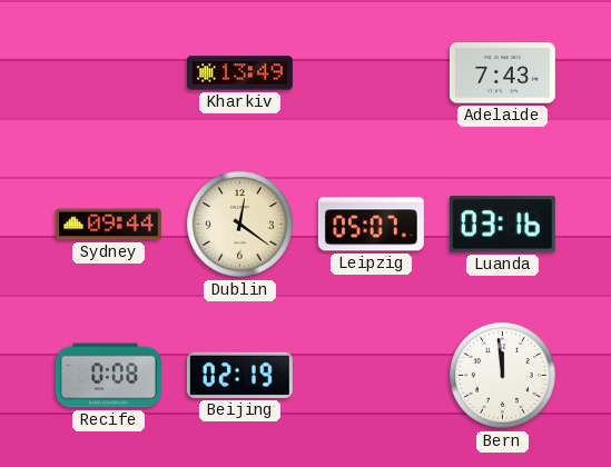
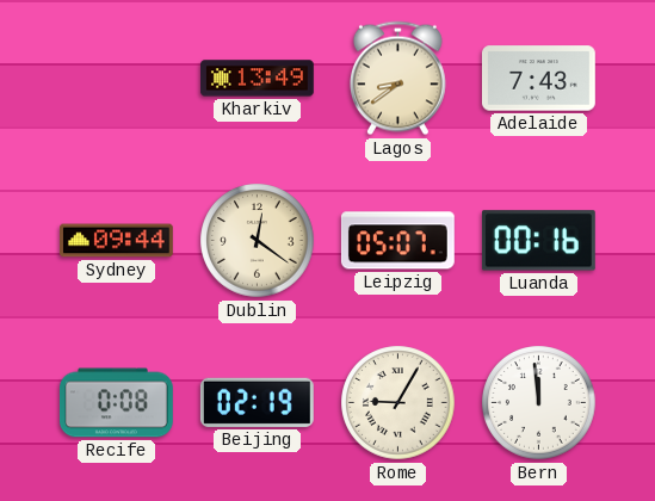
Lagos: none -> 8:39 (397, 79)
Luanda: 03:16 -> 00:16 (538, 241)
Rome: none -> 9:05 (398, 403)
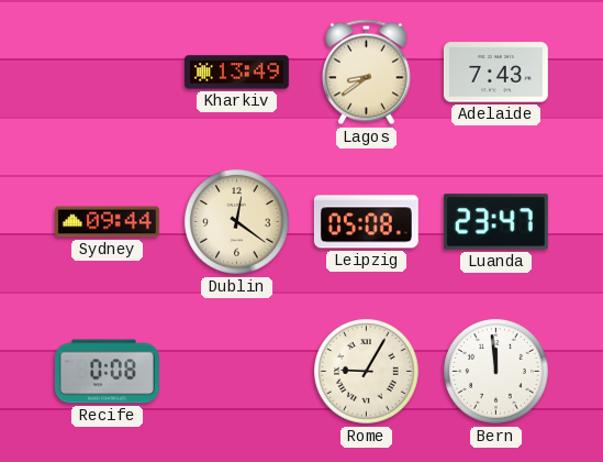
Leipzig: 05:07 -> 05:08 (366, 222)
Luanda: 00:16 -> 23:47 (495, 222)
Beijing: 02:19 -> none (257, 402)
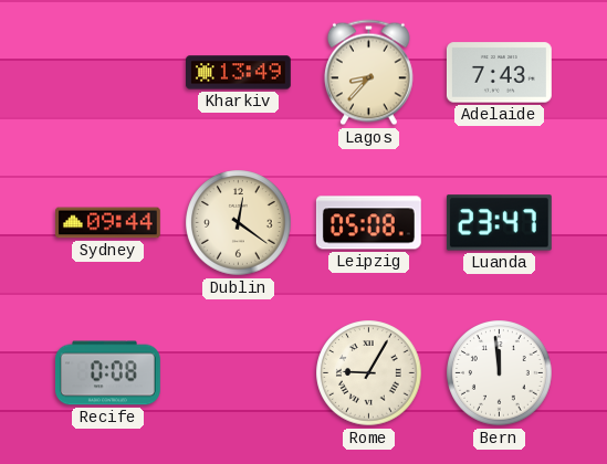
Lagos: 8:39 -> 8:37 (368, 73)
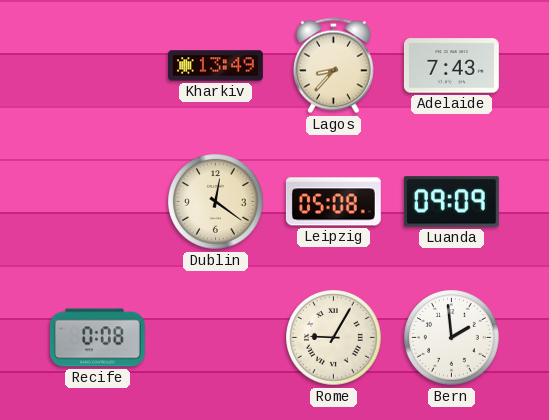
Sydney: 09:44 -> none (108, 223)
Luanda: 23:47 -> 09:09 (451, 202)
Bern: 11:59 -> 1:59 (452, 338)
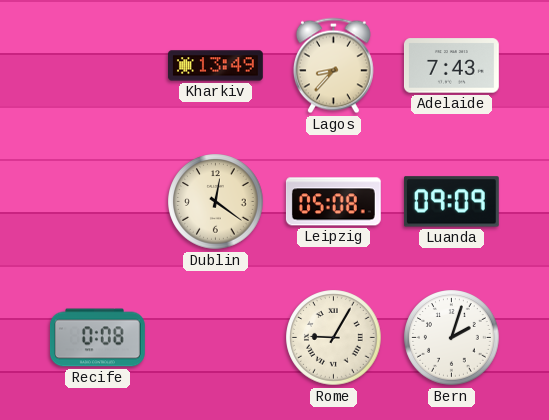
Bern: 1:59 -> 2:03 (452, 338)
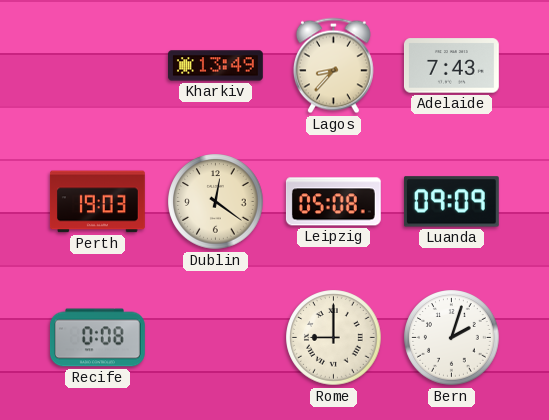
Perth: none -> 19:03 (97, 202)
Rome: 9:05 -> 9:00 (334, 338)
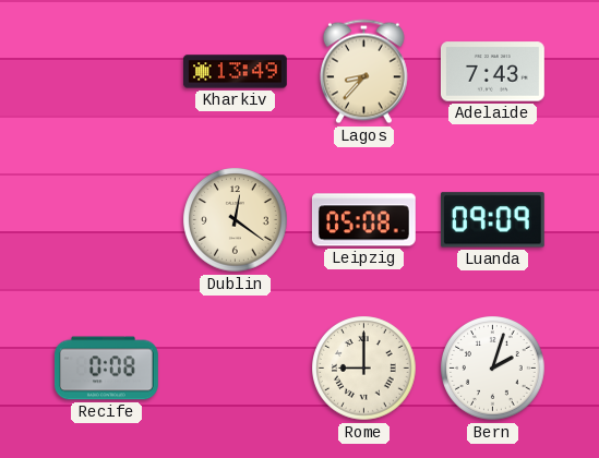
Perth: 19:03 -> none (97, 202)
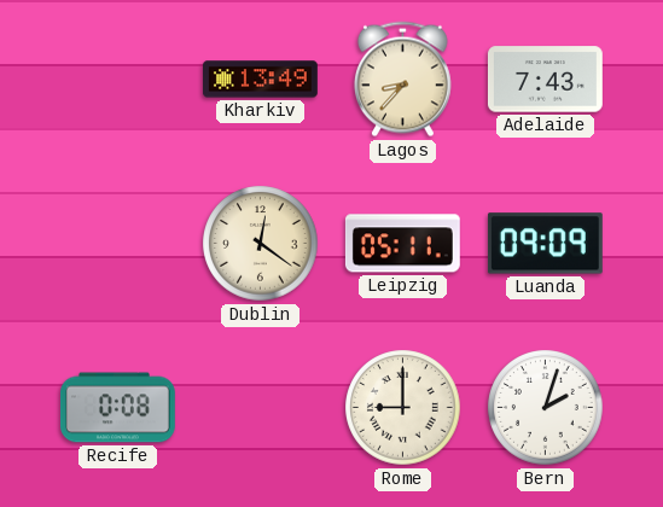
Leipzig: 05:08 -> 05:11 (402, 244)
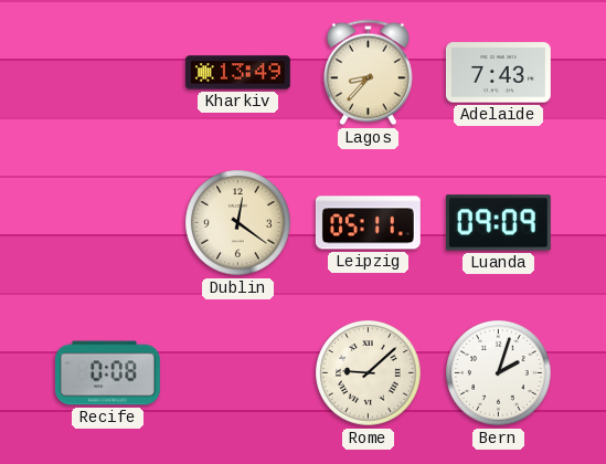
Rome: 9:00 -> 9:08 (369, 373)
